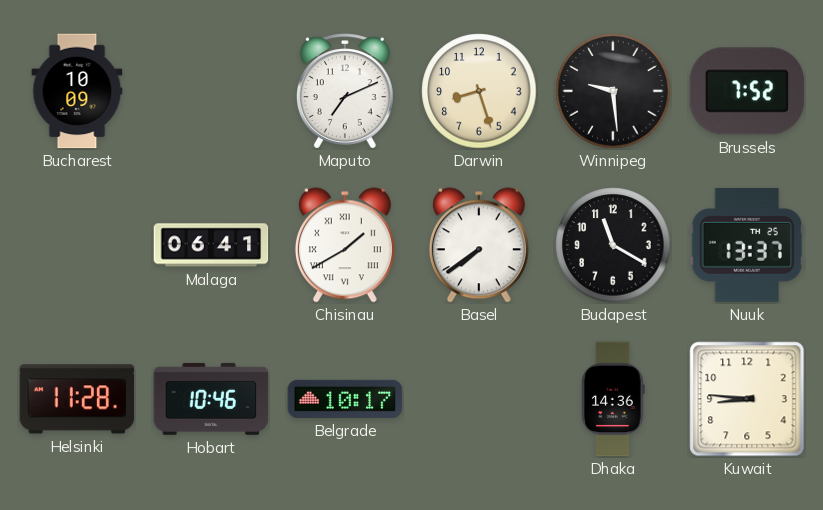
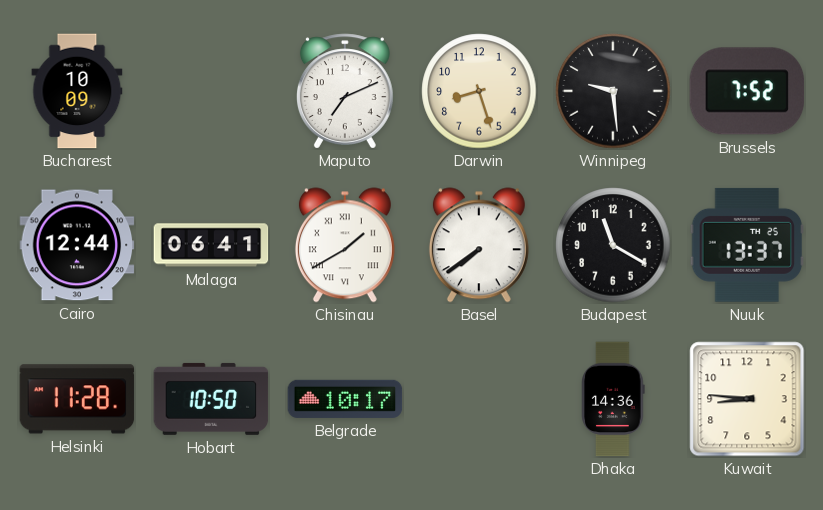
Cairo: none -> 12:44 (77, 245)
Hobart: 10:46 -> 10:50 (211, 399)
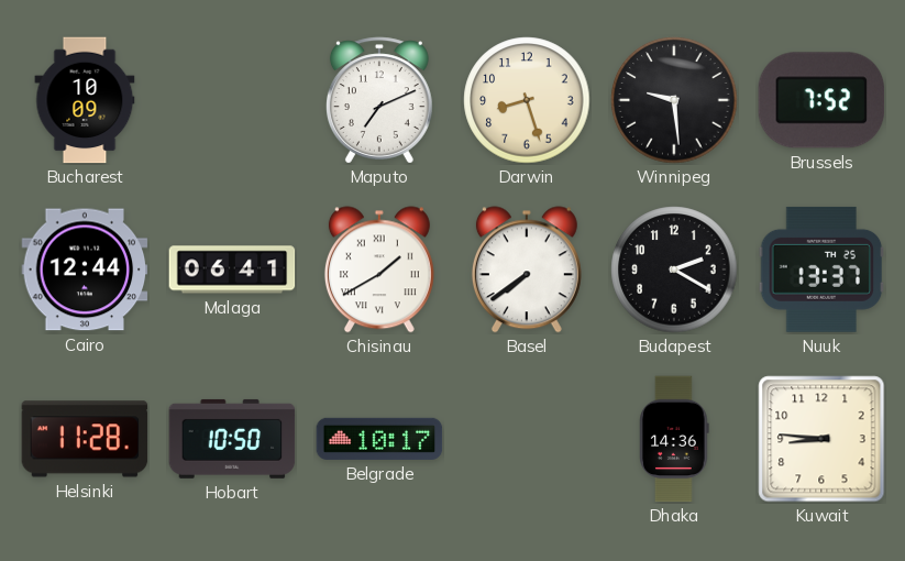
Budapest: 11:20 -> 2:20 (674, 269)
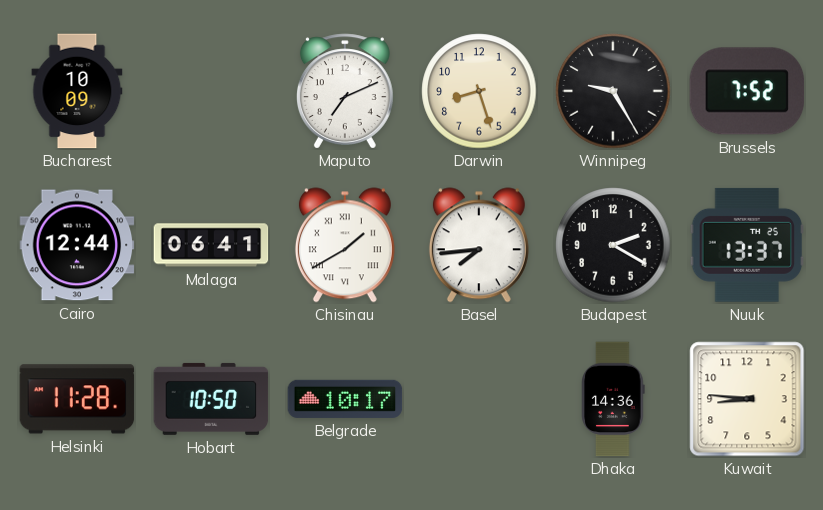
Winnipeg: 9:29 -> 9:25 (613, 91)
Basel: 7:39 -> 7:44 (479, 245)
